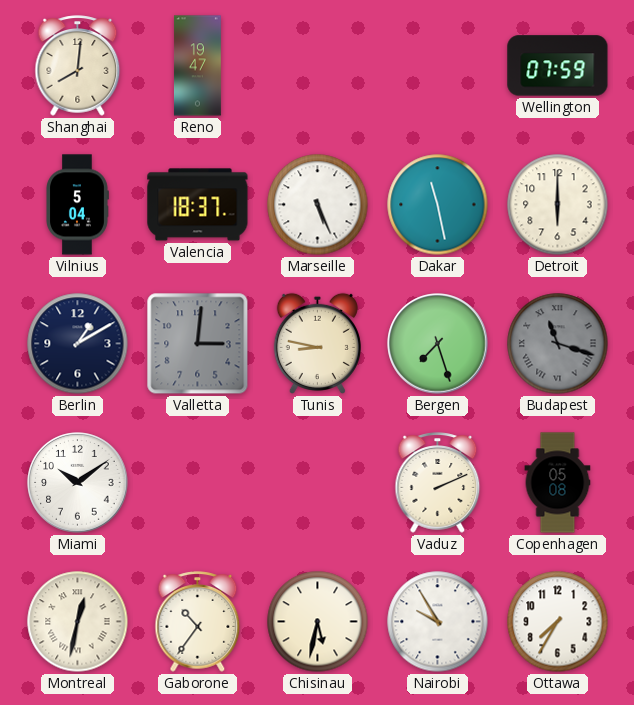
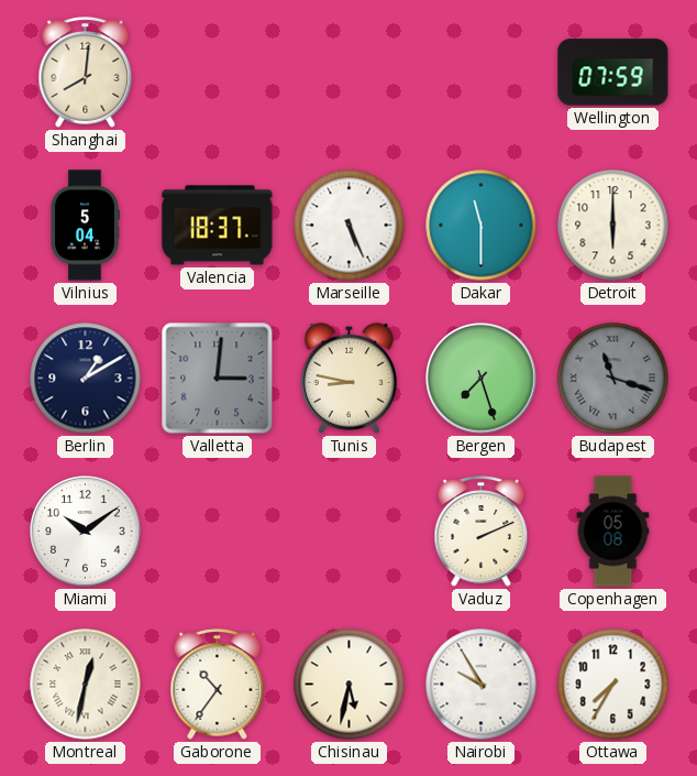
Reno: 19:47 -> none (197, 66)
Dakar: 11:28 -> 11:30 (482, 226)
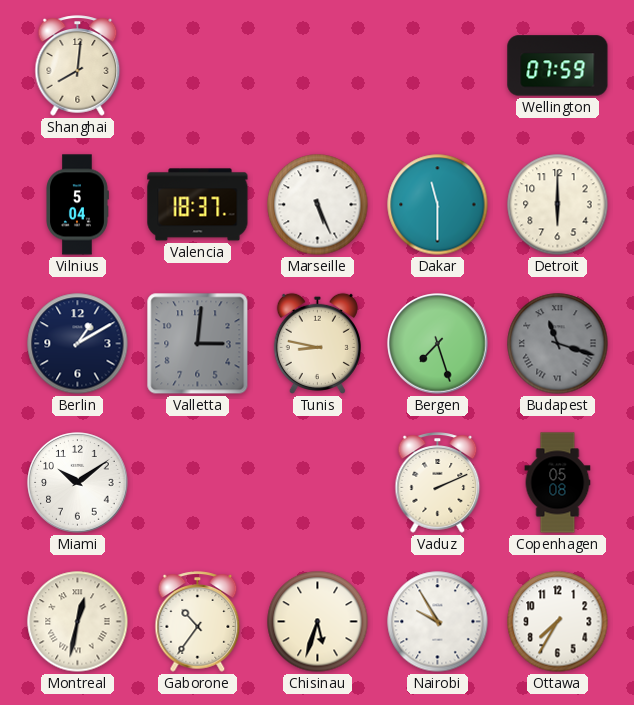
Chisinau: 5:32 -> 5:33 (318, 622)
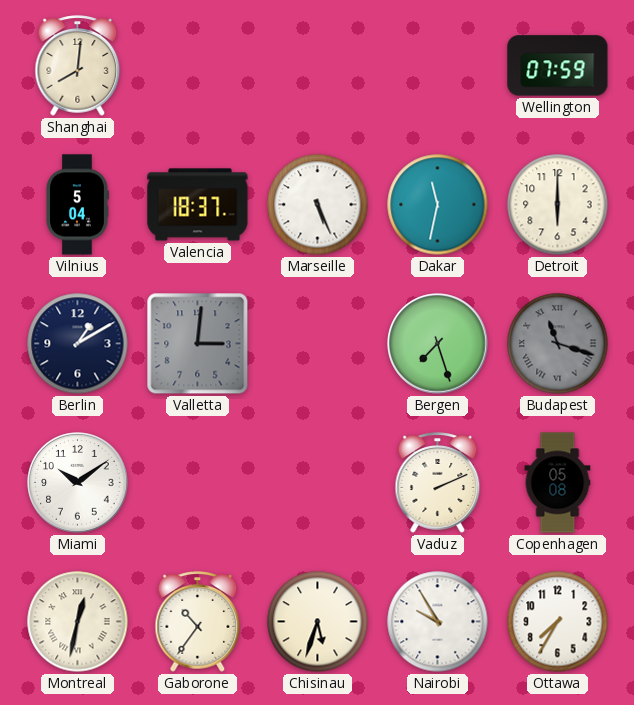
Dakar: 11:30 -> 11:32 (438, 205)
Tunis: 8:47 -> none (317, 343)
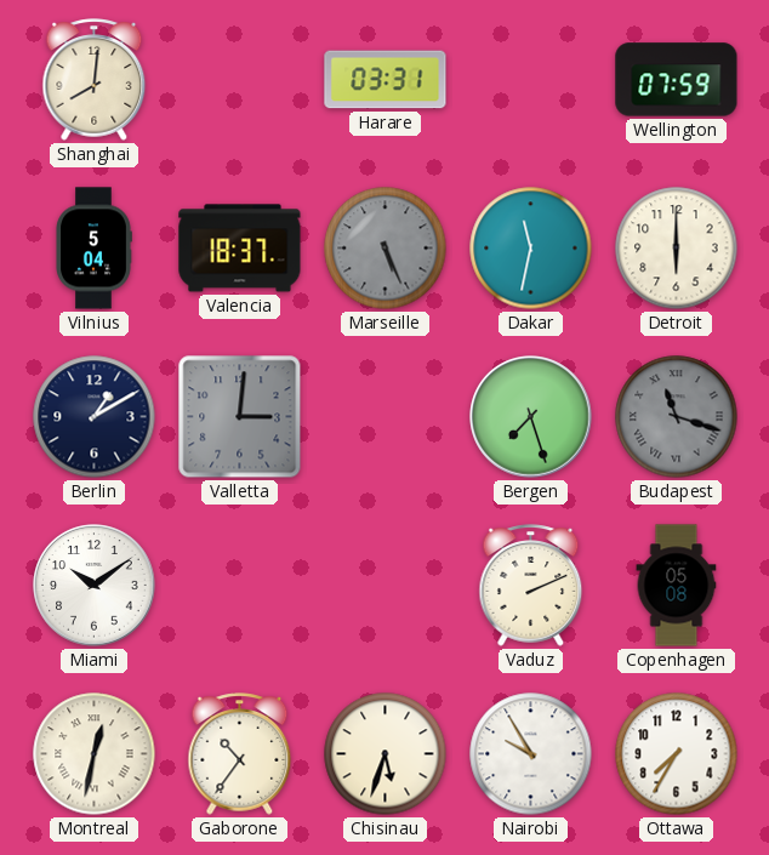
Harare: none -> 03:31 (386, 80)
Marseille dial: white -> grey (386, 249)
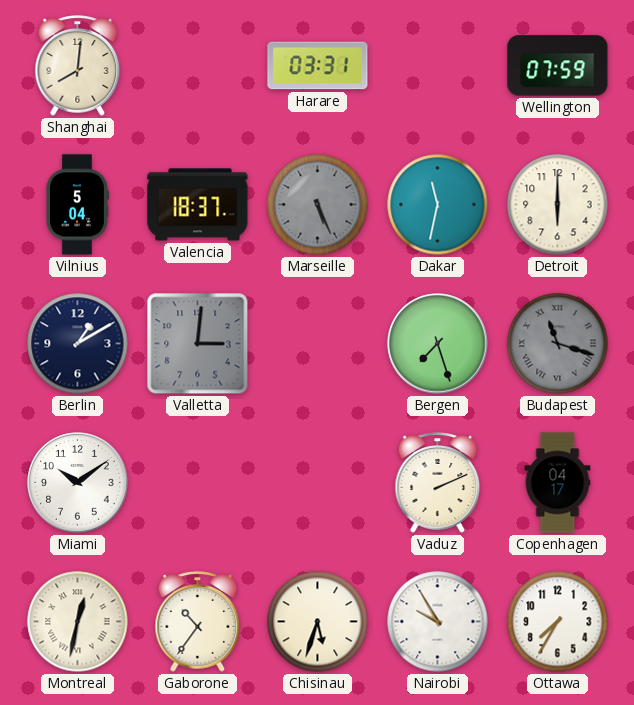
Copenhagen: 05:08 -> 04:17 (558, 483)
